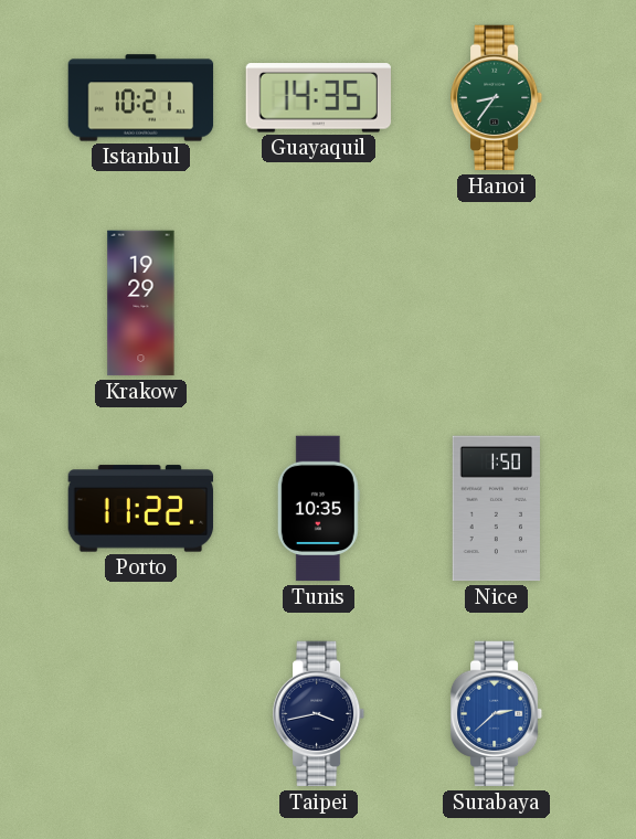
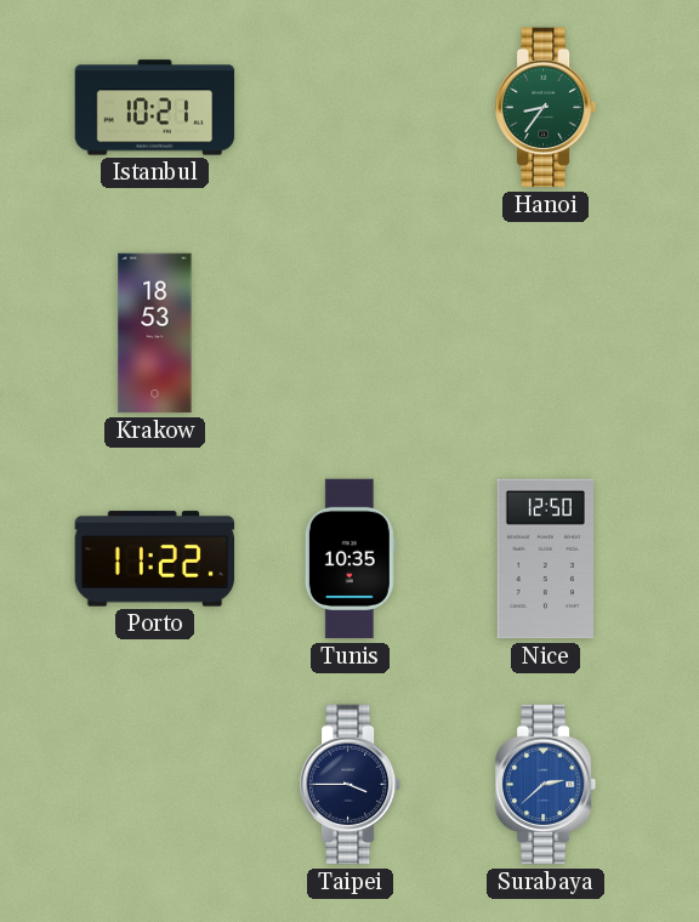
Guayaquil: 14:35 -> none (319, 98)
Krakow: 19:29 -> 18:53 (155, 334)
Nice: 1:50 -> 12:50 (545, 559)
Taipei: 3:43 -> 3:45 (351, 785)
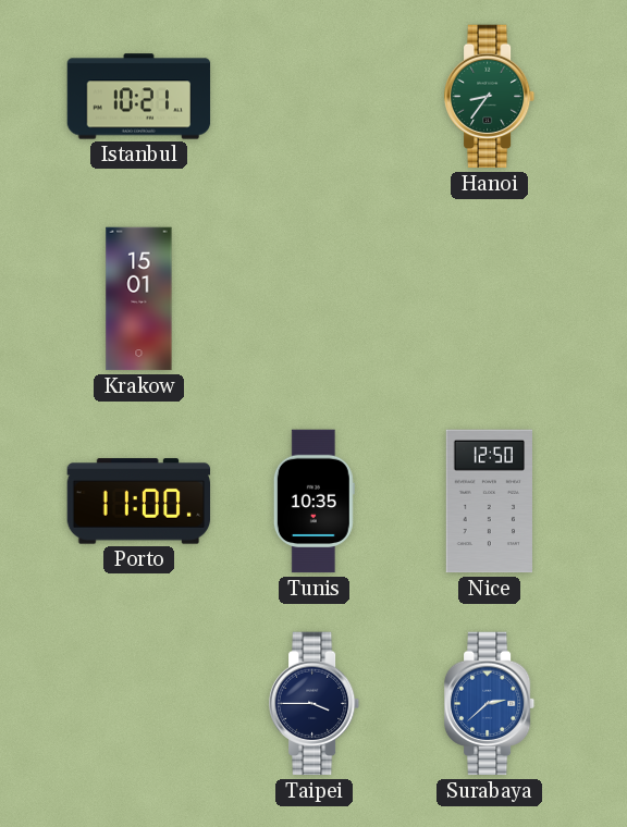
Krakow: 18:53 -> 15:01 (139, 299)
Porto: 11:22 -> 11:00 (139, 502)
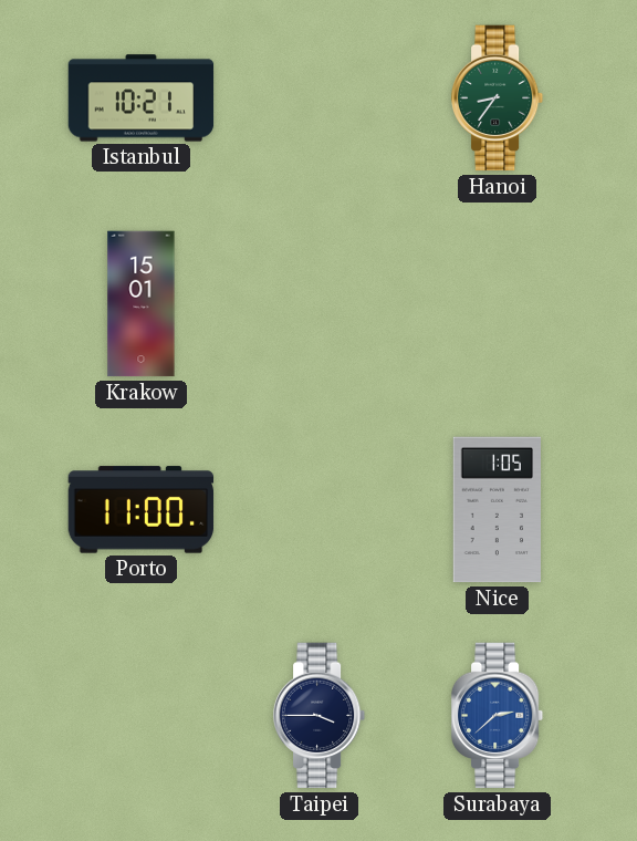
Tunis: 10:35 -> none (313, 502)
Nice: 12:50 -> 1:05 (497, 510)
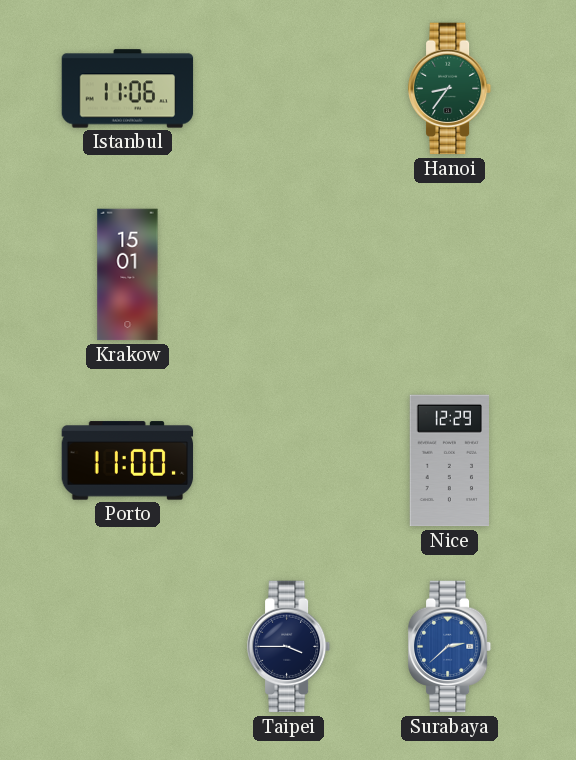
Istanbul: 10:21 -> 11:06 (128, 89)
Nice: 1:05 -> 12:29 (449, 461)
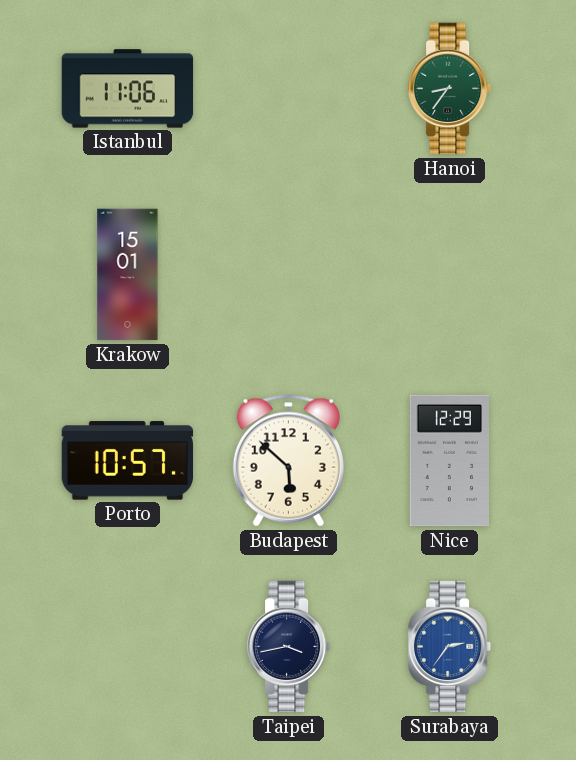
Porto: 11:00 -> 10:57 (128, 461)
Budapest: none -> 5:52 (288, 461)
Taipei: 3:45 -> 3:43 (289, 647)
Surabaya: 2:38 -> 2:36 (450, 647)
